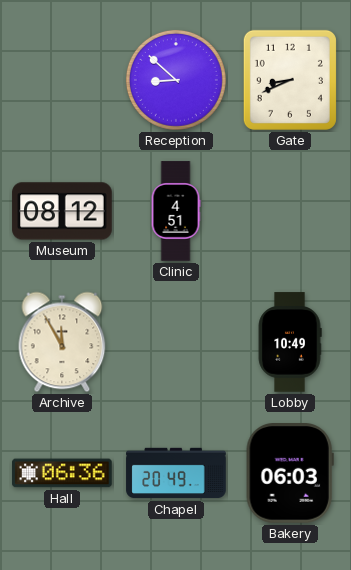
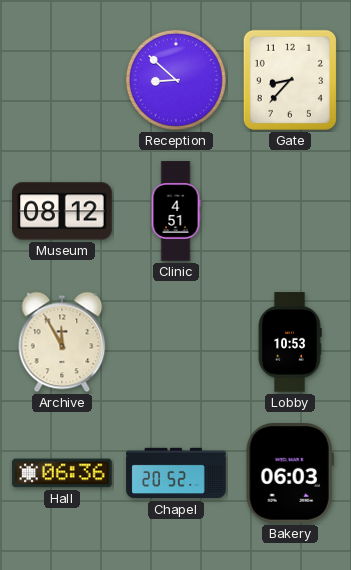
Gate: 8:41 -> 8:37 (290, 80)
Lobby: 10:49 -> 10:53 (290, 342)
Chapel: 20:49 -> 20:52 (176, 473)
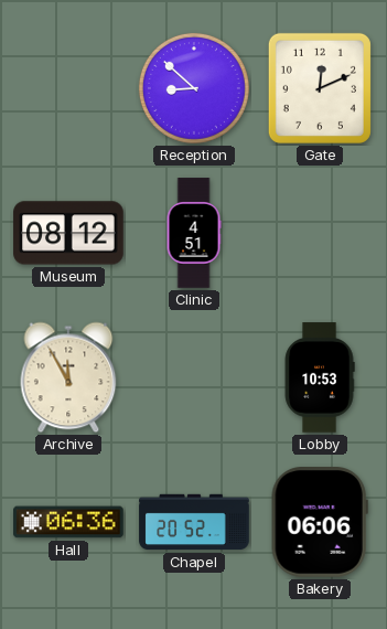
Gate: 8:37 -> 12:11 (320, 88)
Bakery: 06:03 -> 06:06 (320, 523)
